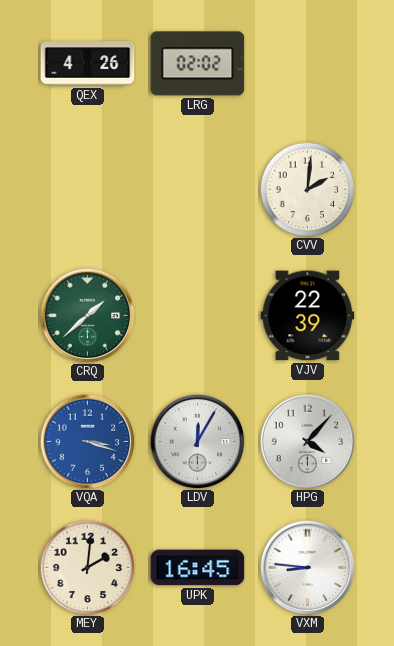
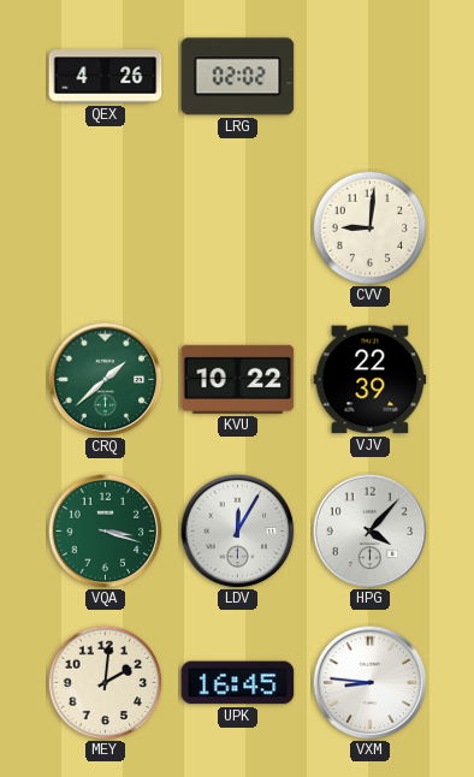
CVV: 2:01 -> 9:01 (369, 227)
KVU: none -> 10:22 (238, 379)
VQA dial: blue -> green (105, 530)
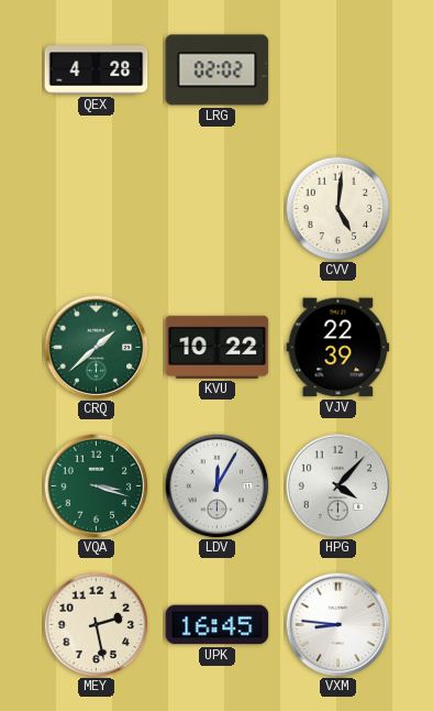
QEX: 4:26 -> 4:28 (97, 70)
CVV: 9:01 -> 5:01 (337, 208)
MEY: 2:01 -> 2:28 (96, 624)
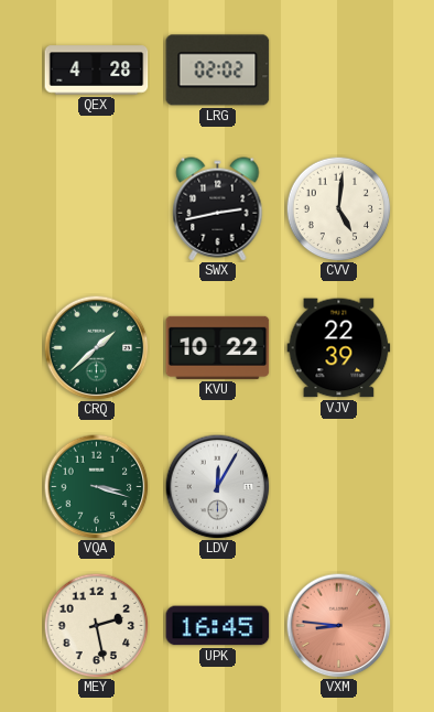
SWX: none -> 2:43 (218, 209)
HPG: 4:07 -> none (337, 485)
VXM dial: white -> salmon (338, 625)
